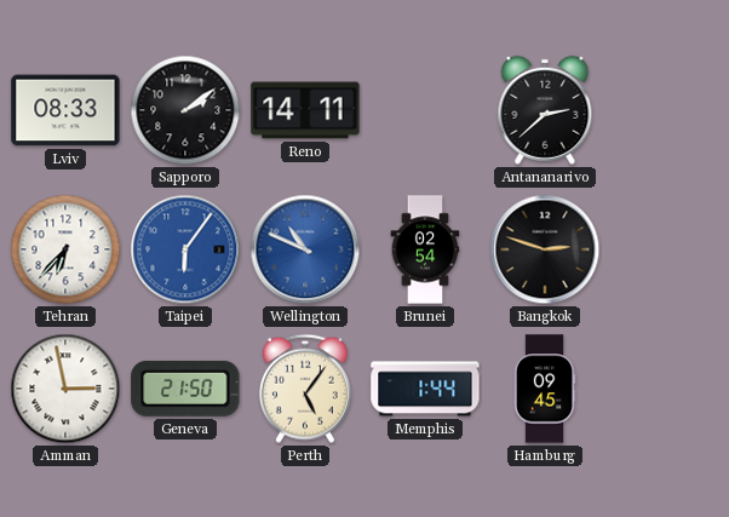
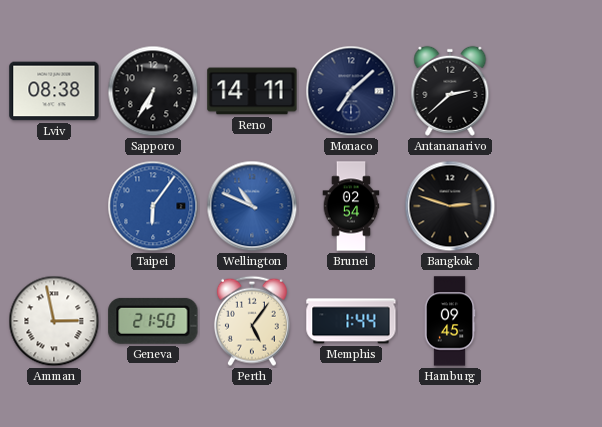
Lviv: 08:33 -> 08:38 (54, 91)
Sapporo: 2:09 -> 6:35 (153, 91)
Monaco: none -> 7:08 (351, 91)
Tehran: 6:37 -> none (65, 249)
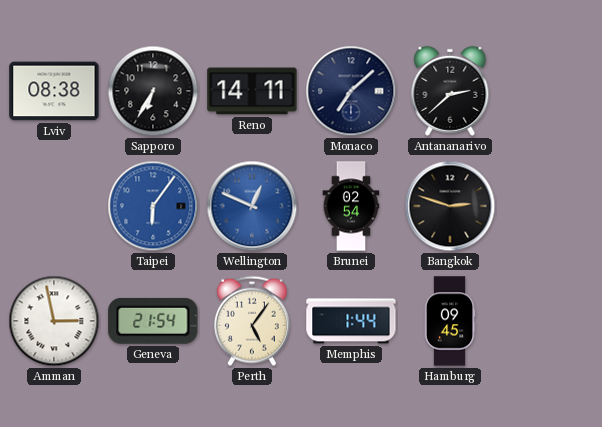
Wellington: 10:49 -> 12:49 (252, 206)
Geneva: 21:50 -> 21:54 (153, 321)
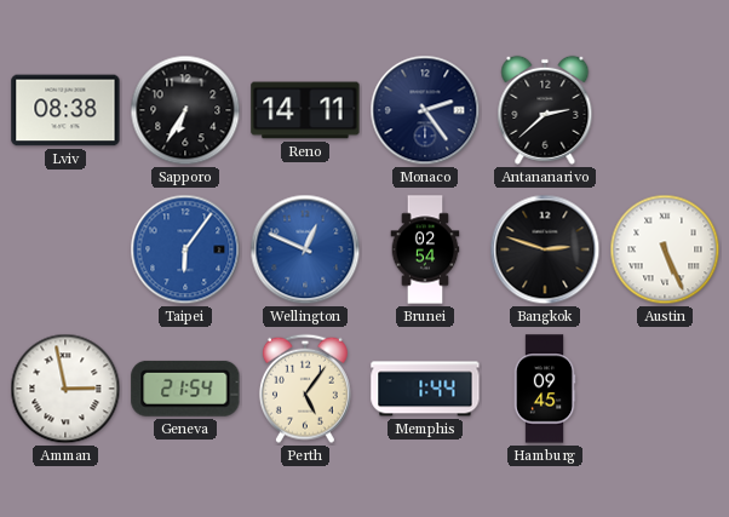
Monaco: 7:08 -> 2:24 (425, 110)
Austin: none -> 5:26 (665, 249)
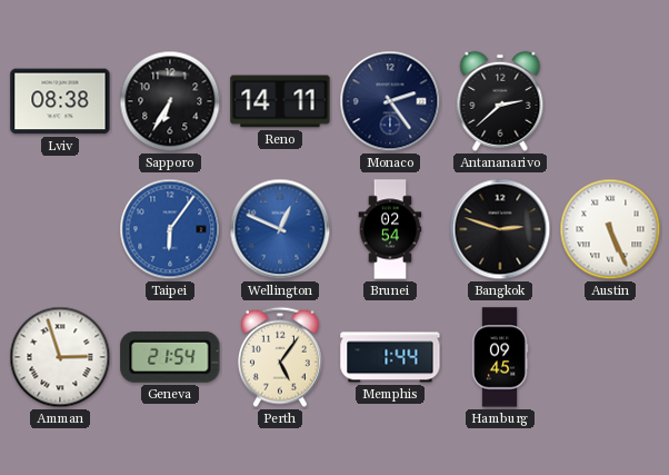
Amman: 2:58 -> 2:57 (60, 357)
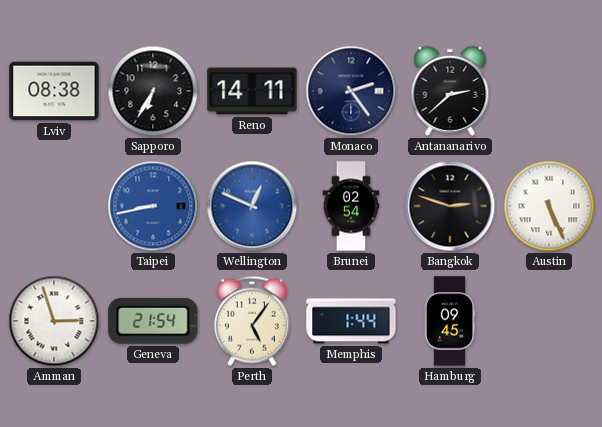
Taipei: 6:06 -> 8:43 (153, 206)
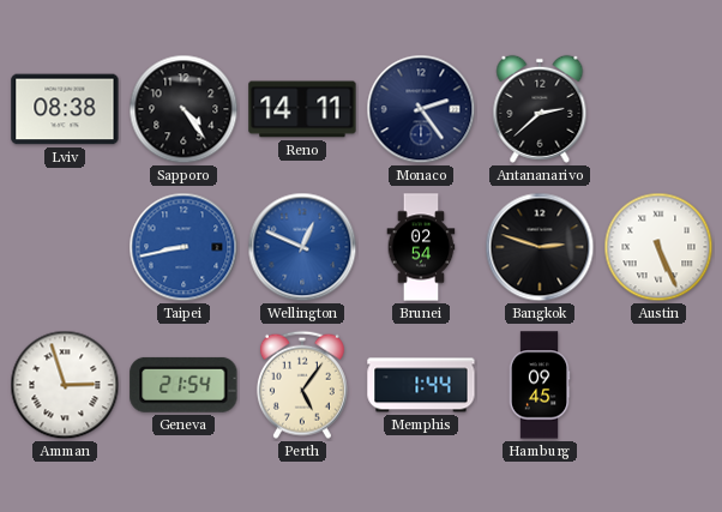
Sapporo: 6:35 -> 4:24 (183, 109)
